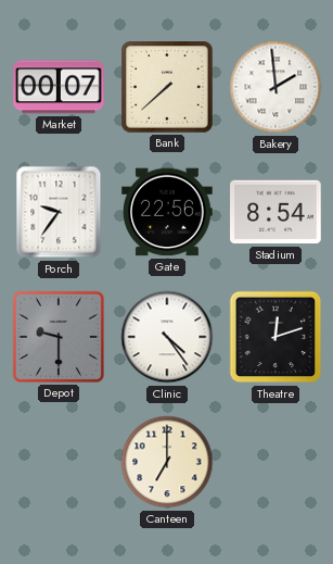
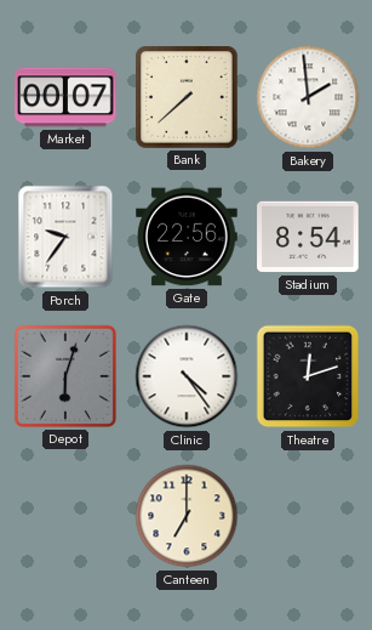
Depot: 9:30 -> 6:03 (65, 376)
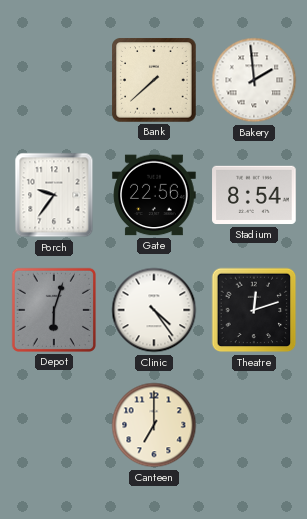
Market: 00:07 -> none (65, 97)
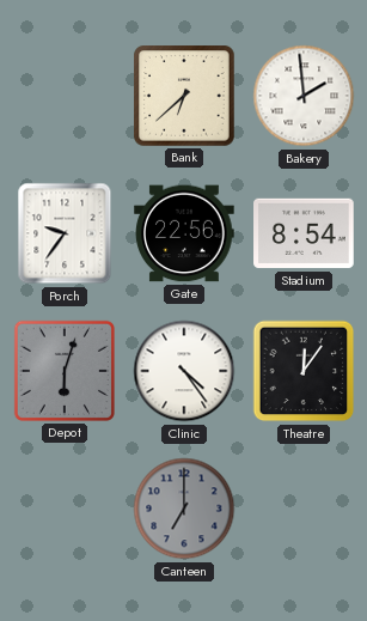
Bank: 7:38 -> 6:38 (184, 96)
Theatre: 12:12 -> 12:06 (304, 371)
Canteen dial: cream -> grey (184, 509)
